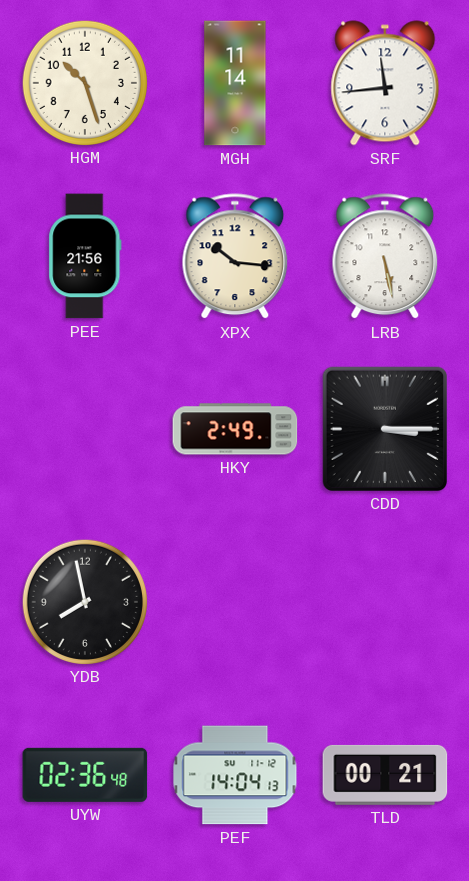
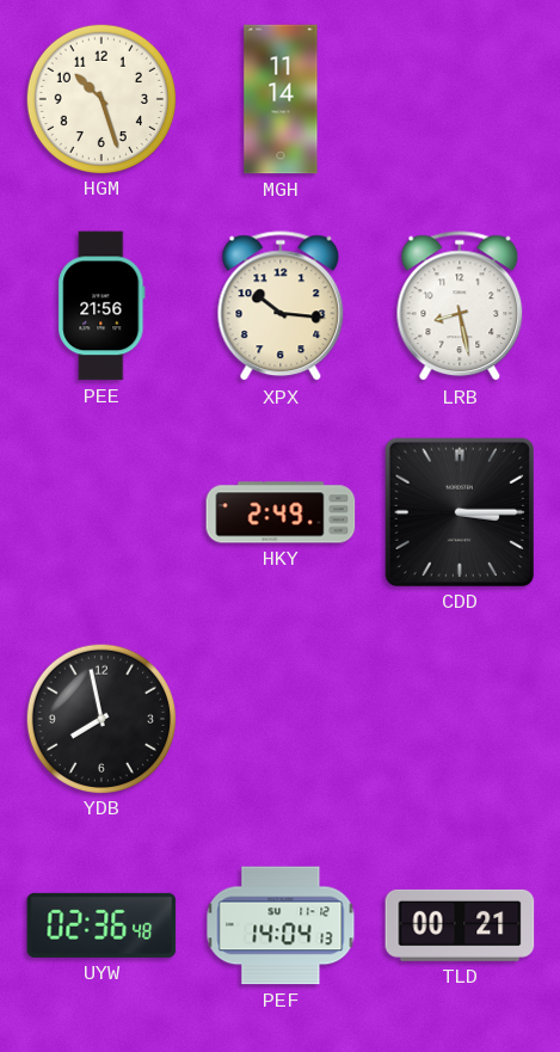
SRF: 11:44 -> none (385, 83)
LRB: 5:28 -> 8:28 (460, 307)
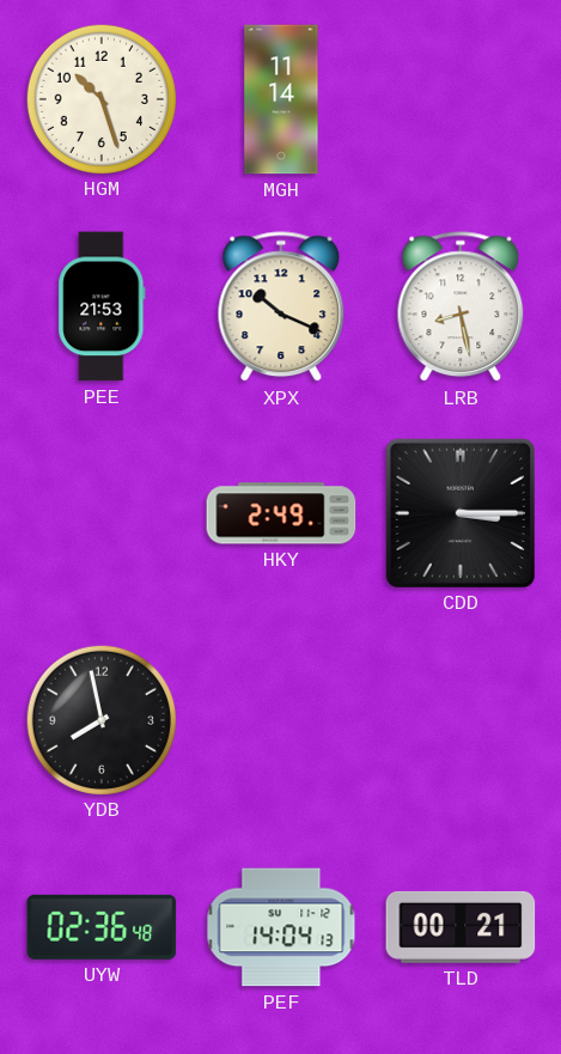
PEE: 21:56 -> 21:53 (102, 306)
XPX: 10:16 -> 10:19 (281, 307)
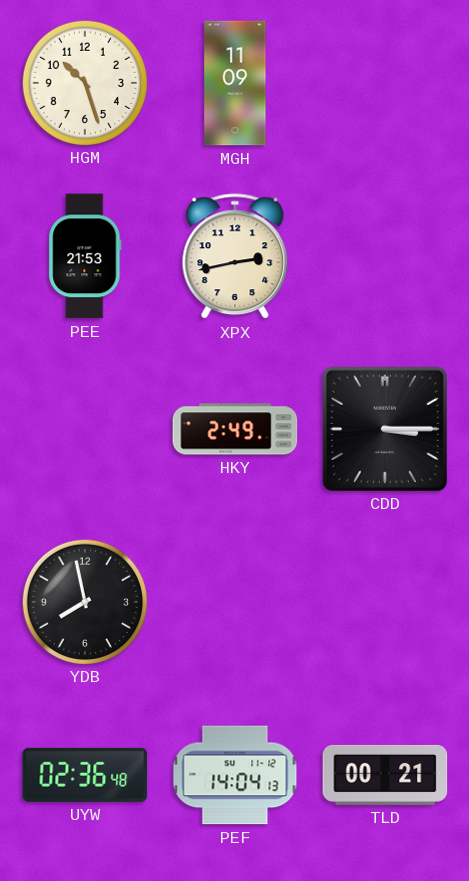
MGH: 11:14 -> 11:09 (235, 83)
XPX: 10:19 -> 2:43 (235, 257)
LRB: 8:28 -> none (461, 307)
